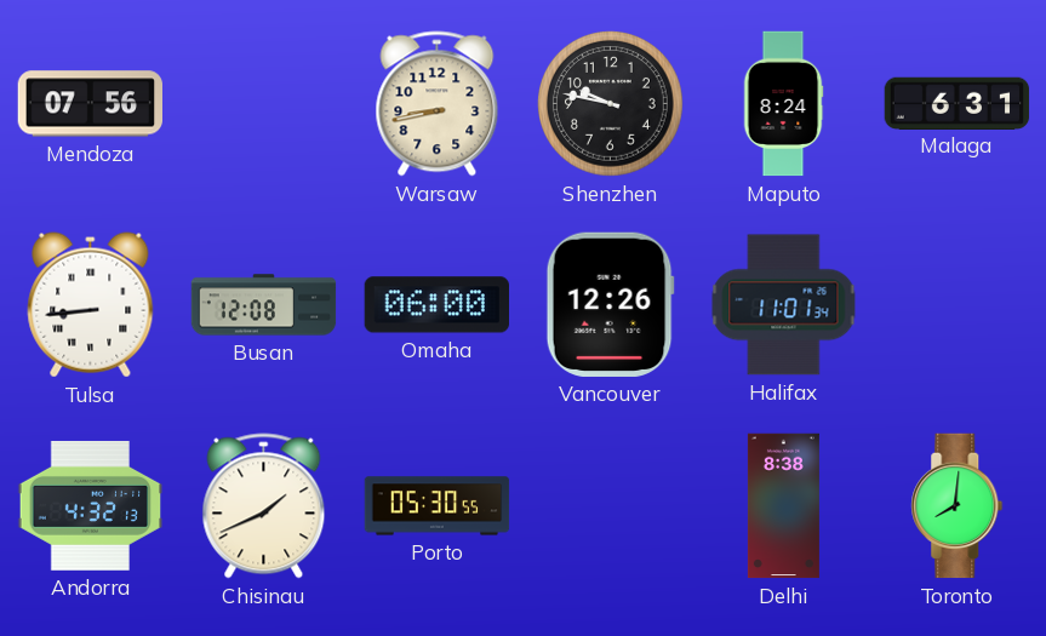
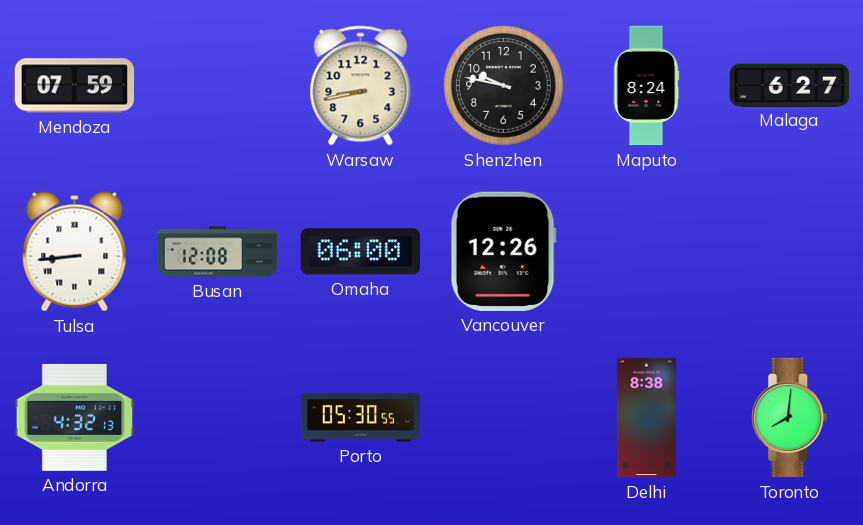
Mendoza: 07:56 -> 07:59 (75, 86)
Malaga: 6:31 -> 6:27 (790, 85)
Halifax: 11:01 -> none (784, 305)
Chisinau: 1:41 -> none (264, 506)
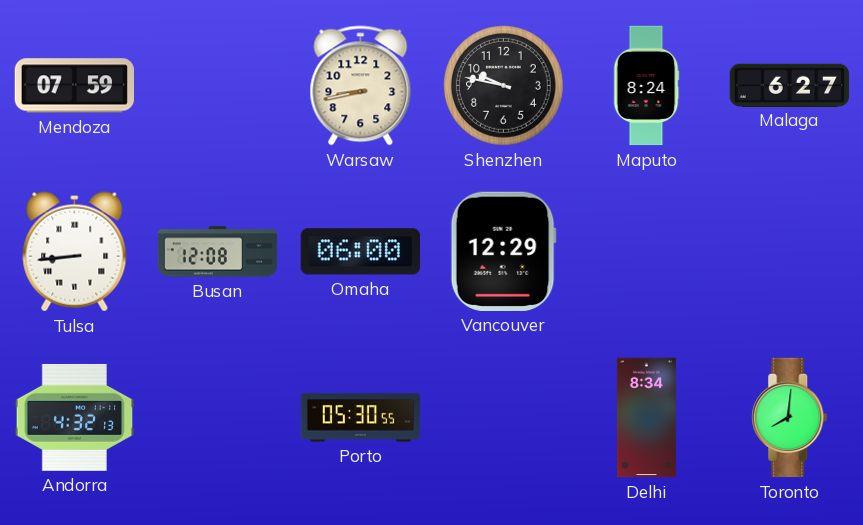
Vancouver: 12:26 -> 12:29 (503, 251)
Delhi: 8:38 -> 8:34 (646, 418)
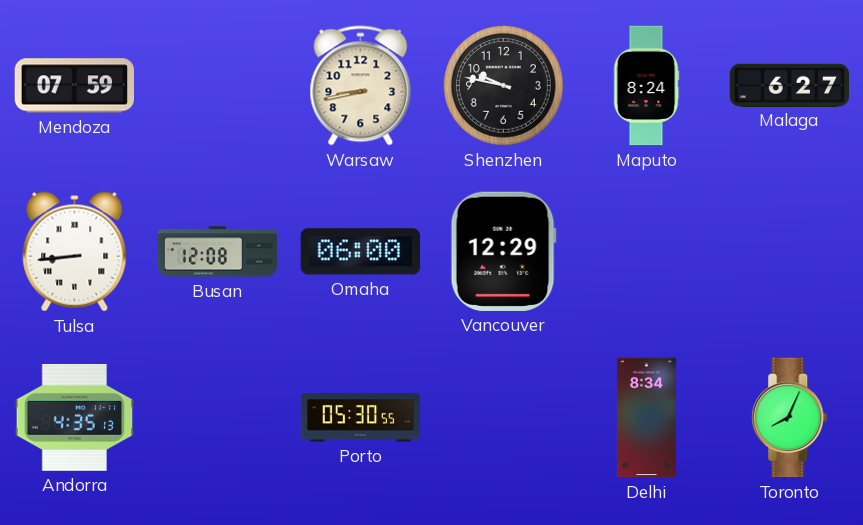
Andorra: 4:32 -> 4:35 (75, 417)
Toronto: 8:01 -> 8:04 (790, 418)
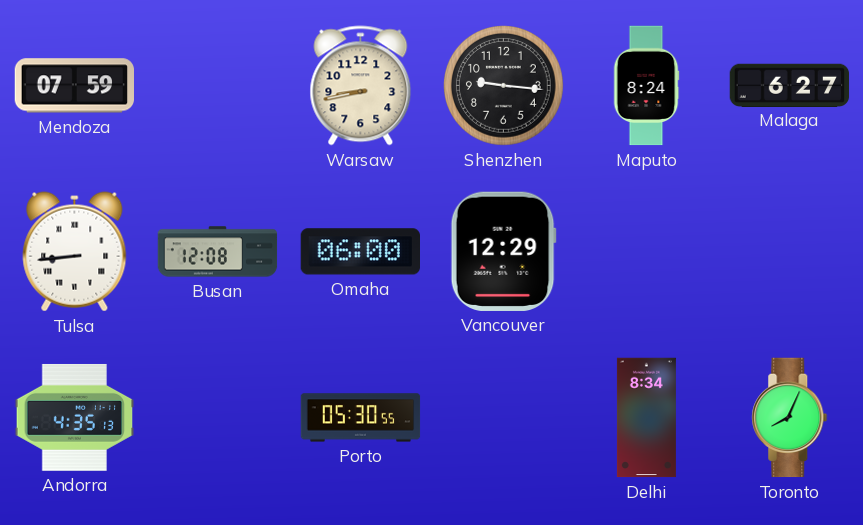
Shenzhen: 9:47 -> 9:16 (504, 86)
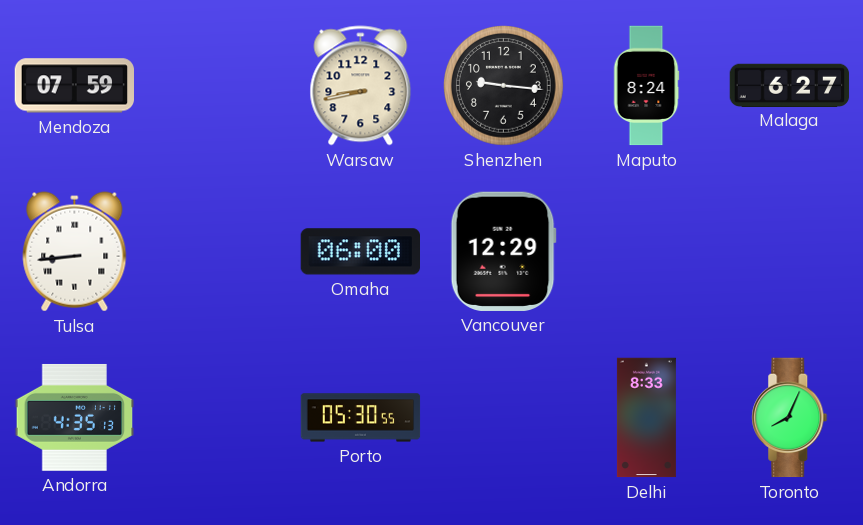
Busan: 12:08 -> none (218, 252)
Delhi: 8:34 -> 8:33 (646, 418)
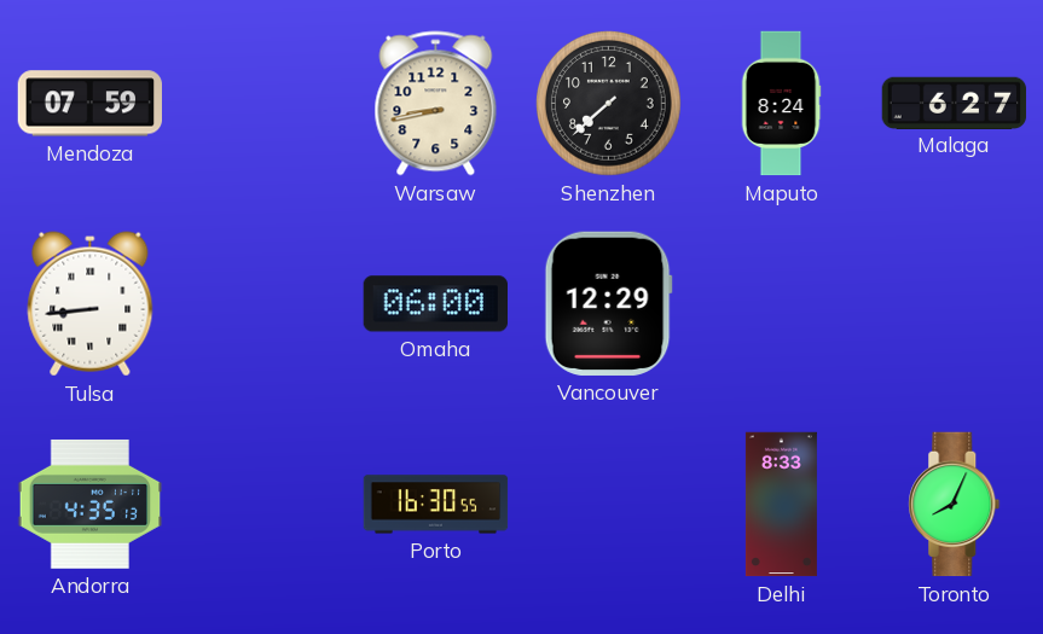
Shenzhen: 9:16 -> 7:38 (609, 104)
Porto: 05:30 -> 16:30 (436, 505)
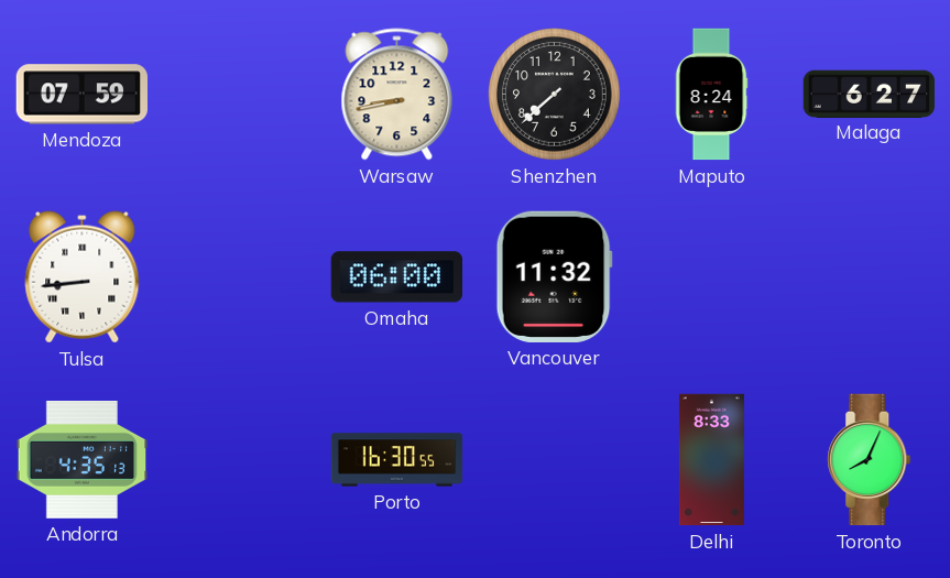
Vancouver: 12:29 -> 11:32 (554, 276)
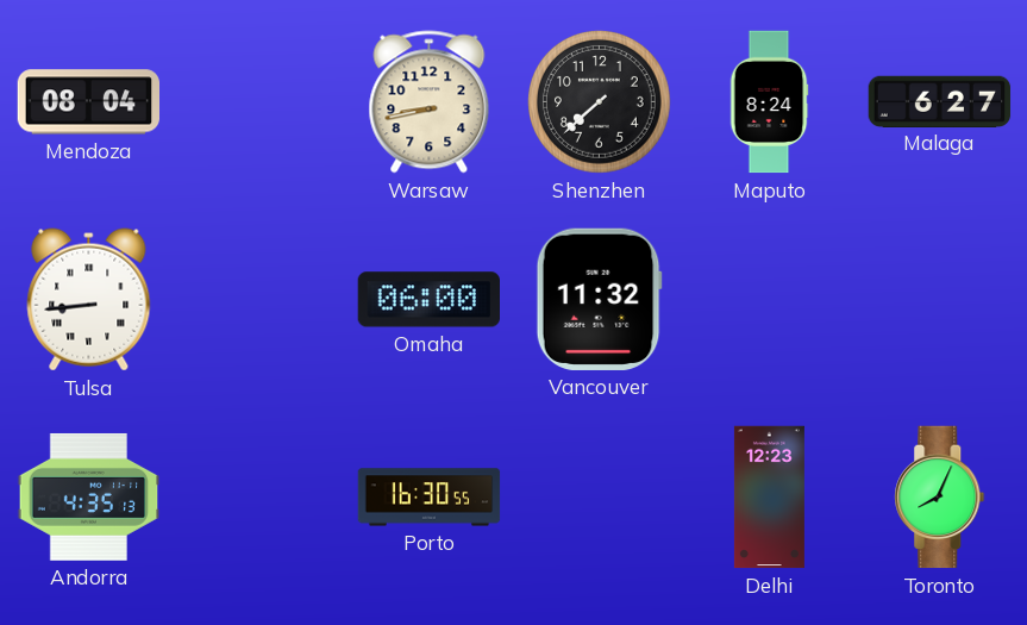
Mendoza: 07:59 -> 08:04 (89, 102)
Delhi: 8:33 -> 12:23 (769, 498)
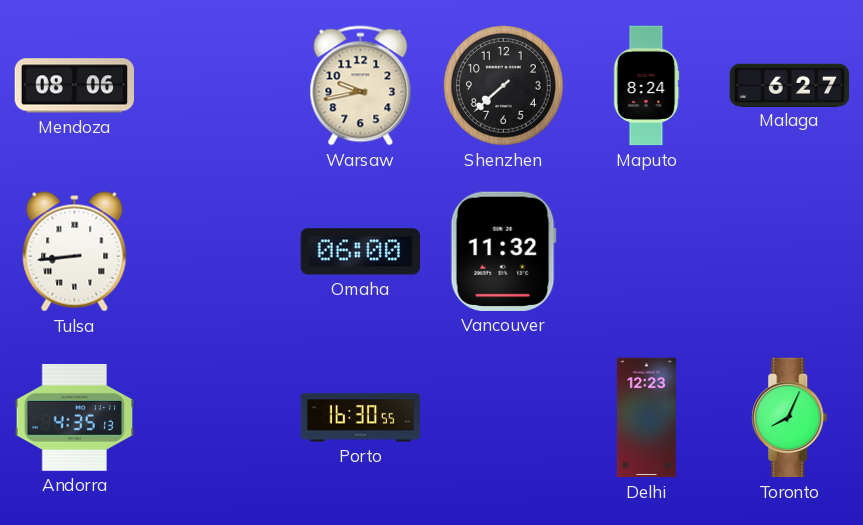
Mendoza: 08:04 -> 08:06 (75, 86)
Warsaw: 8:43 -> 9:43 (361, 86)
